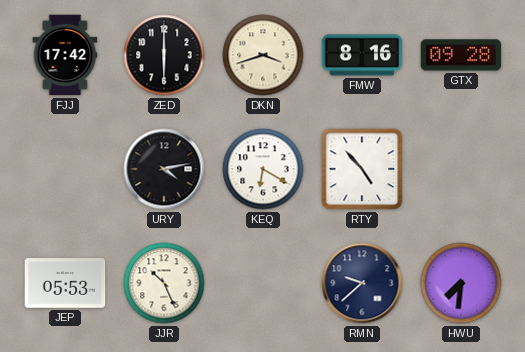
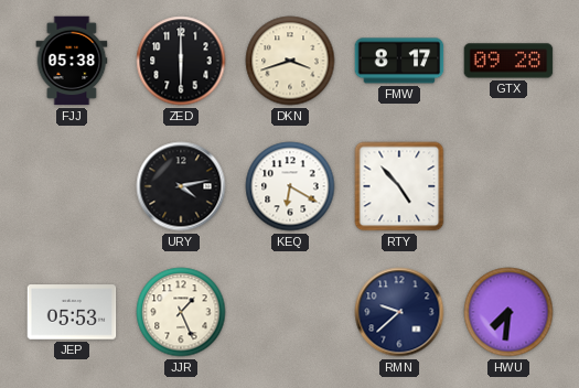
FJJ: 17:42 -> 05:38 (72, 61)
FMW: 8:16 -> 8:17 (399, 61)
JJR: 10:26 -> 1:26 (181, 312)
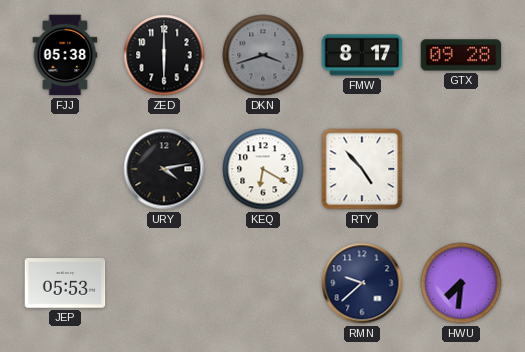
DKN dial: cream -> grey (263, 55)
JJR: 1:26 -> none (181, 312)
